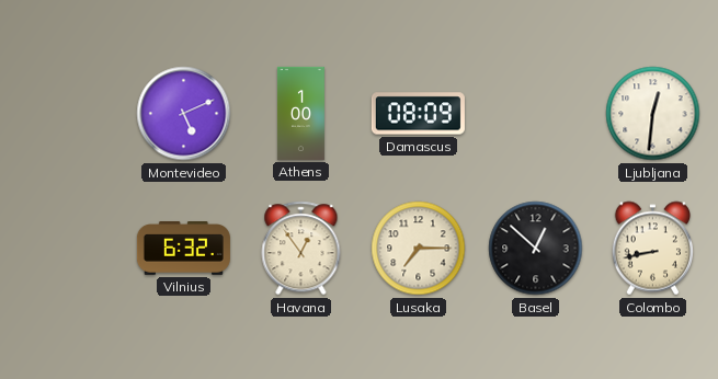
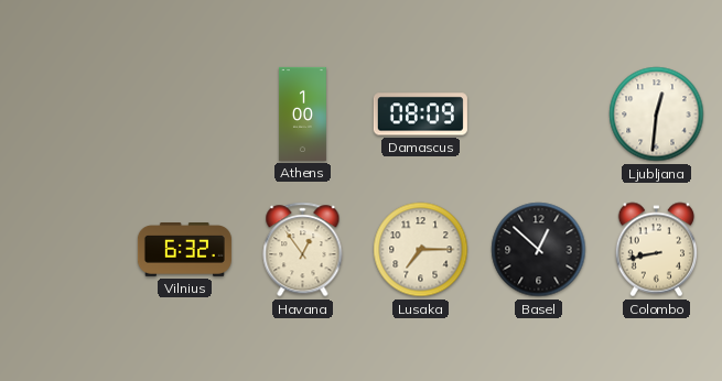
Montevideo: 5:11 -> none (184, 114)
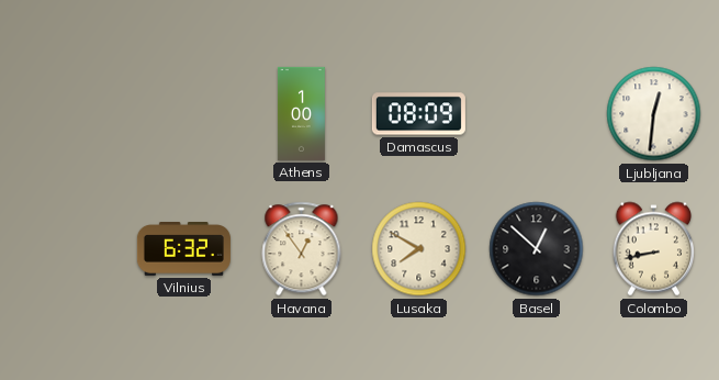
Lusaka: 7:15 -> 7:50 (419, 249)
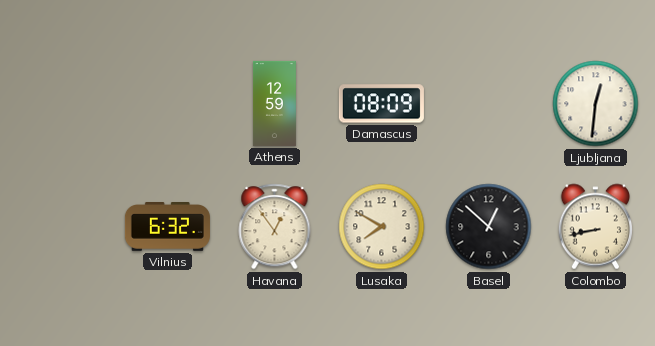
Athens: 1:00 -> 12:59 (274, 103)
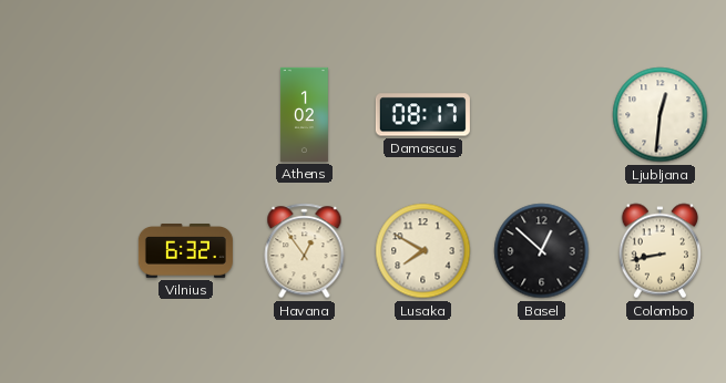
Athens: 12:59 -> 1:02 (304, 114)
Damascus: 08:09 -> 08:17 (422, 115)
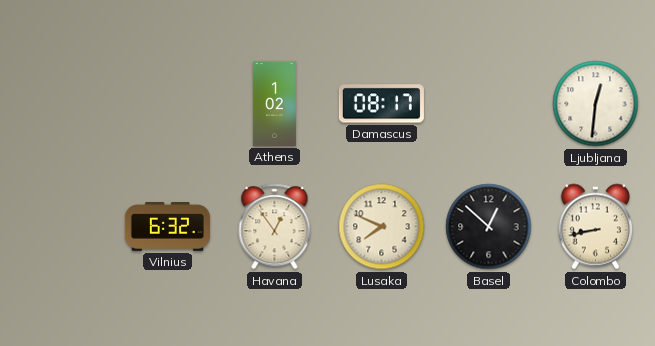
Lusaka: 7:50 -> 7:49 (382, 227)
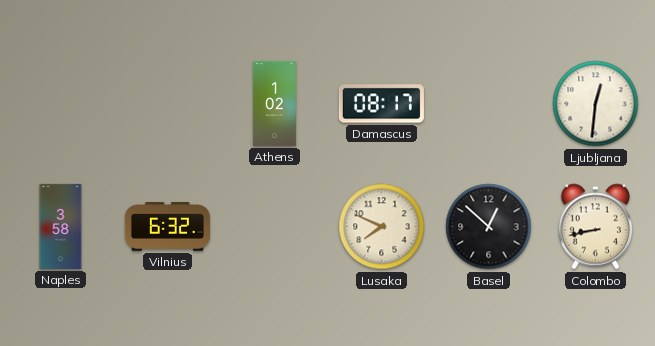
Naples: none -> 3:58 (61, 226)
Havana: 12:54 -> none (275, 227)
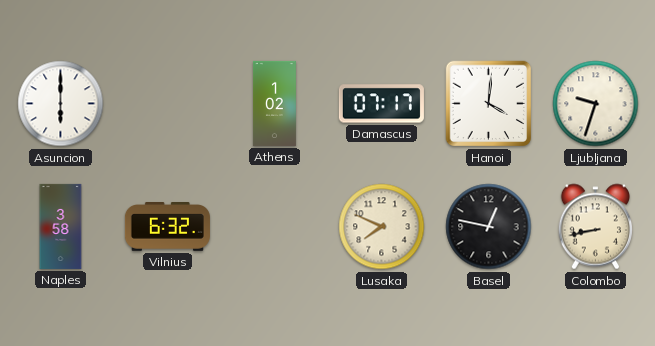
Asuncion: none -> 6:00 (61, 104)
Damascus: 08:17 -> 07:17 (381, 104)
Hanoi: none -> 4:01 (489, 104)
Ljubljana: 12:31 -> 9:33 (596, 104)
Basel: 12:52 -> 12:47 (489, 227)
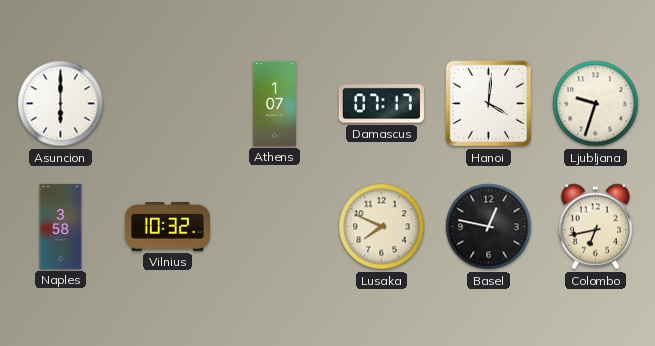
Athens: 1:02 -> 1:07 (274, 103)
Vilnius: 6:32 -> 10:32 (167, 227)
Colombo: 8:43 -> 6:43 (595, 227)
